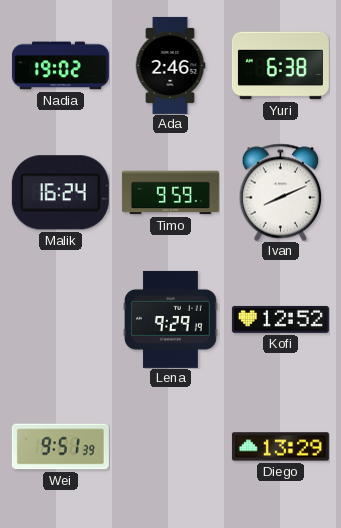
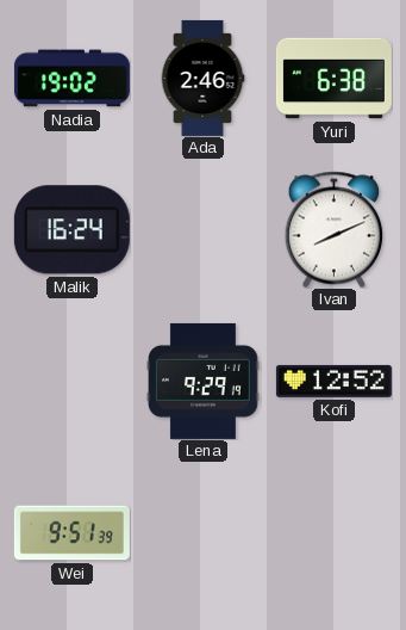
Timo: 9:59 -> none (170, 193)
Diego: 13:29 -> none (280, 447)
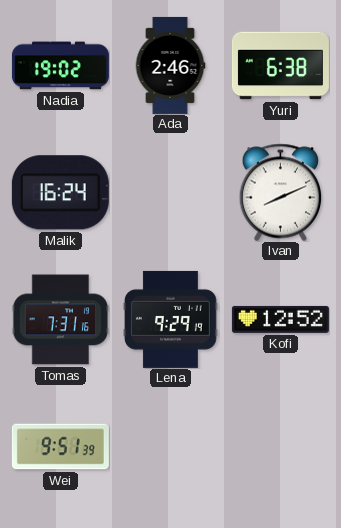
Tomas: none -> 7:31 (60, 320)
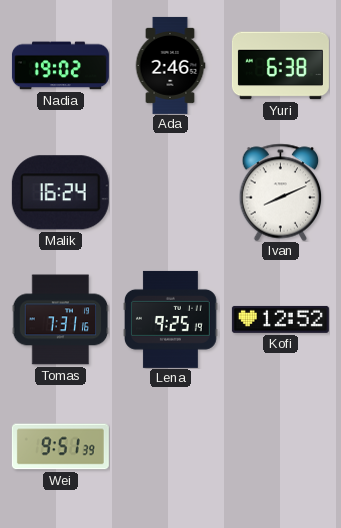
Lena: 9:29 -> 9:25 (170, 319)
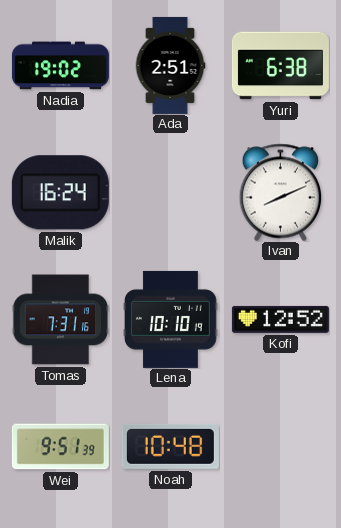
Ada: 2:46 -> 2:51 (170, 65)
Lena: 9:25 -> 10:10 (170, 319)
Noah: none -> 10:48 (170, 446)
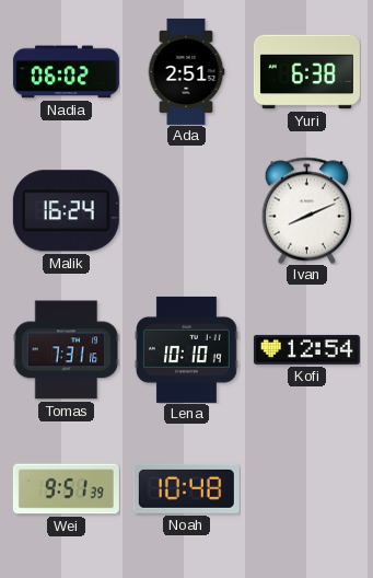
Nadia: 19:02 -> 06:02 (66, 72)
Kofi: 12:52 -> 12:54 (306, 349)
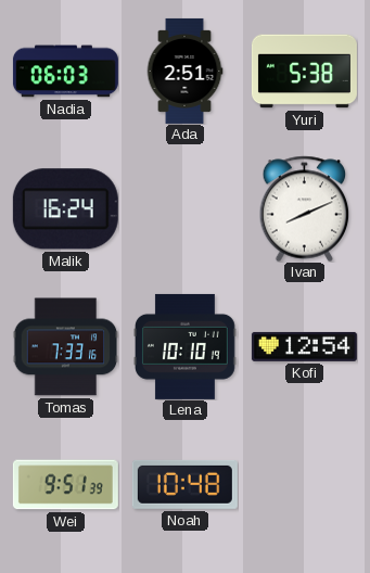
Nadia: 06:02 -> 06:03 (65, 72)
Yuri: 6:38 -> 5:38 (304, 72)
Tomas: 7:31 -> 7:33 (65, 347)
